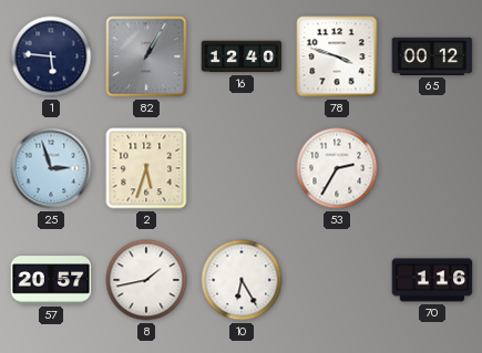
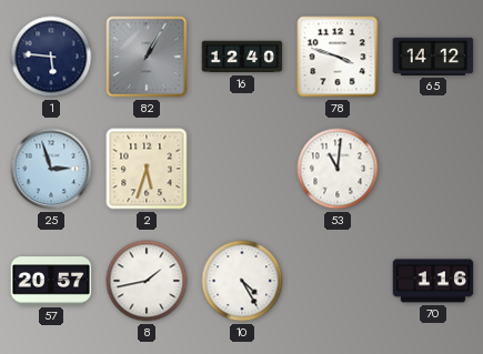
65: 00:12 -> 14:12 (433, 57)
53: 2:35 -> 11:01 (338, 169)
10: 6:25 -> 4:25 (242, 281)
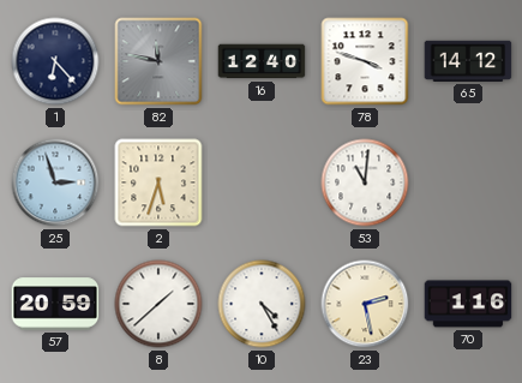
1: 5:46 -> 6:23 (55, 61)
82: 1:05 -> 11:47 (158, 61)
57: 20:57 -> 20:59 (55, 304)
8: 1:43 -> 1:38 (158, 304)
23: none -> 2:28 (365, 304)
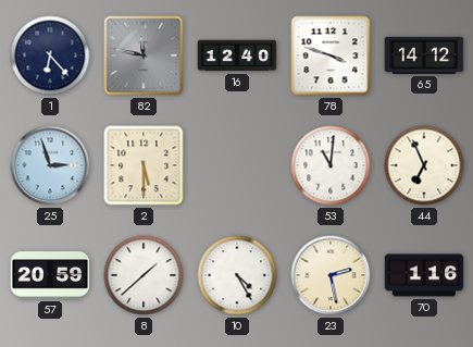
2: 5:33 -> 5:30 (144, 165)
44: none -> 6:56 (424, 165)
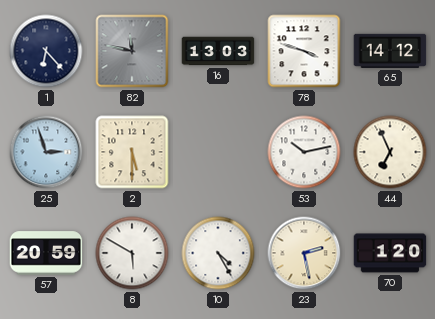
16: 12:40 -> 13:03 (218, 51)
53: 11:01 -> 10:13 (304, 152)
8: 1:38 -> 5:50 (132, 253)
70: 1:16 -> 1:20 (390, 253)
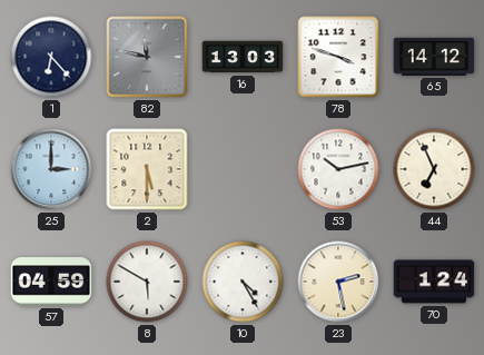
25: 2:57 -> 3:00 (51, 169)
57: 20:59 -> 04:59 (51, 282)
70: 1:20 -> 1:24 (434, 282)
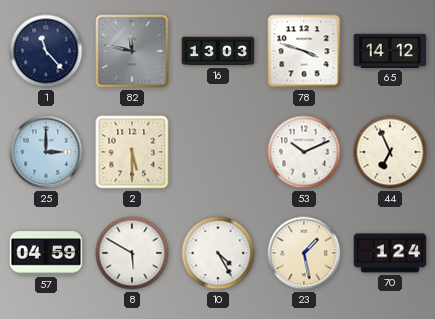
1: 6:23 -> 11:23 (46, 51)
53: 10:13 -> 10:11 (304, 152)
23: 2:28 -> 1:28 (304, 253)
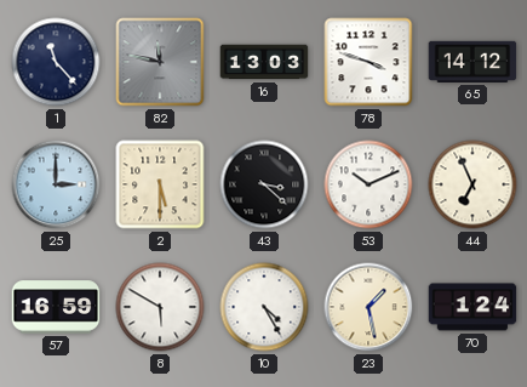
43: none -> 3:22 (264, 184)
57: 04:59 -> 16:59 (56, 307)
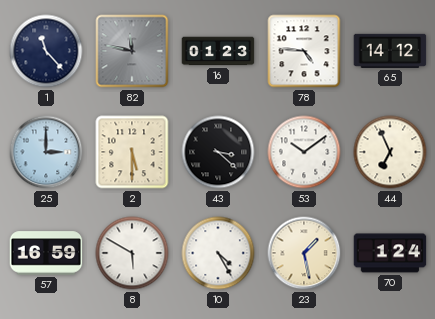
16: 13:03 -> 01:23 (218, 51)
78: 3:48 -> 4:46 (304, 51)
53: 10:11 -> 10:09 (304, 152)
